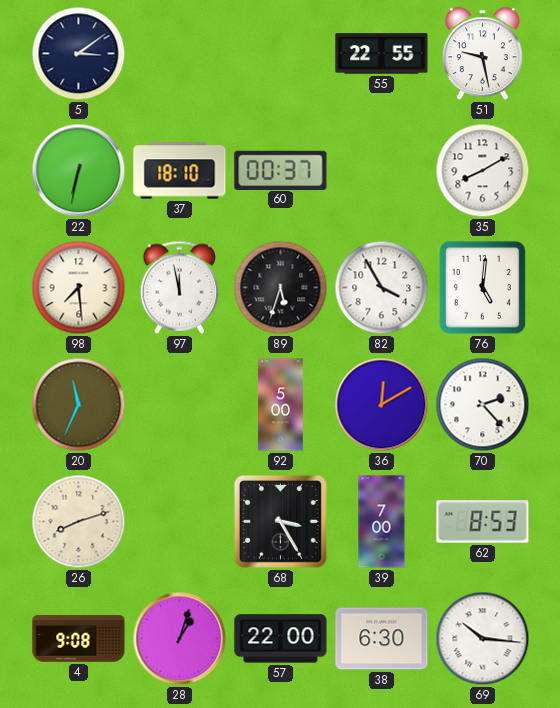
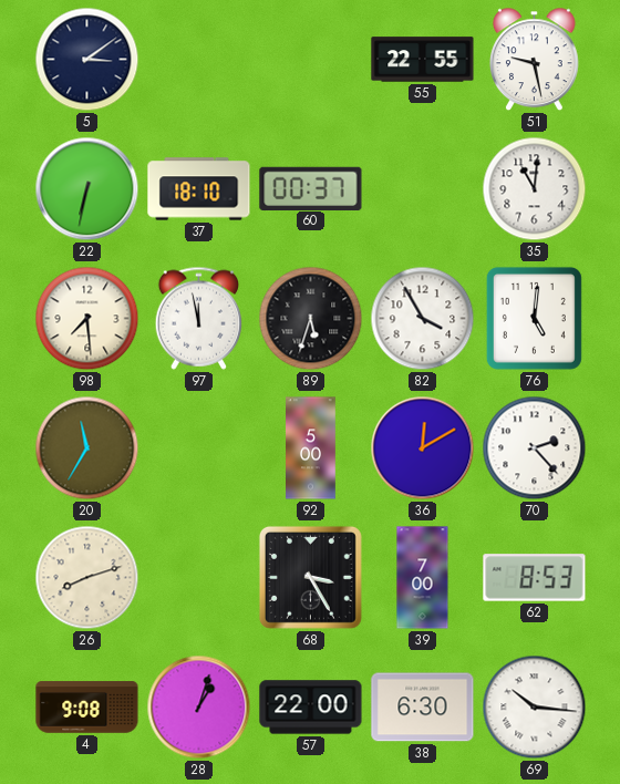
35: 8:10 -> 11:01 (535, 189)
20: 11:34 -> 11:35 (87, 448)
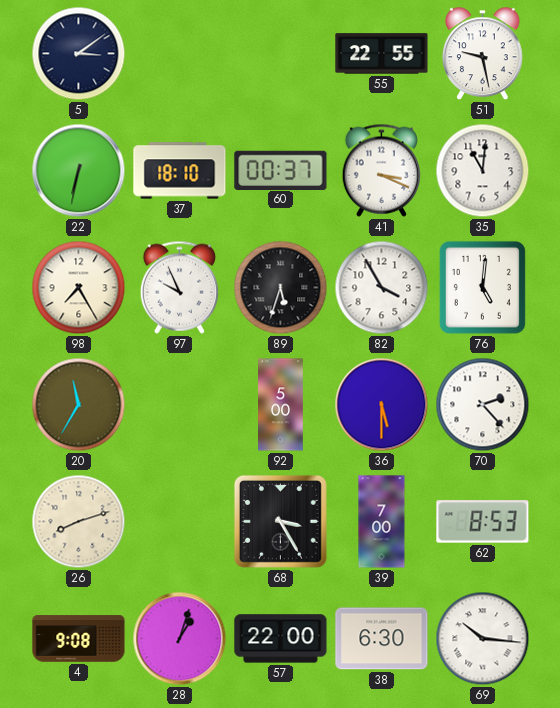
41: none -> 3:19 (382, 170)
98: 7:29 -> 7:25 (79, 288)
97: 11:58 -> 9:56 (180, 287)
36: 12:10 -> 5:30 (382, 405)
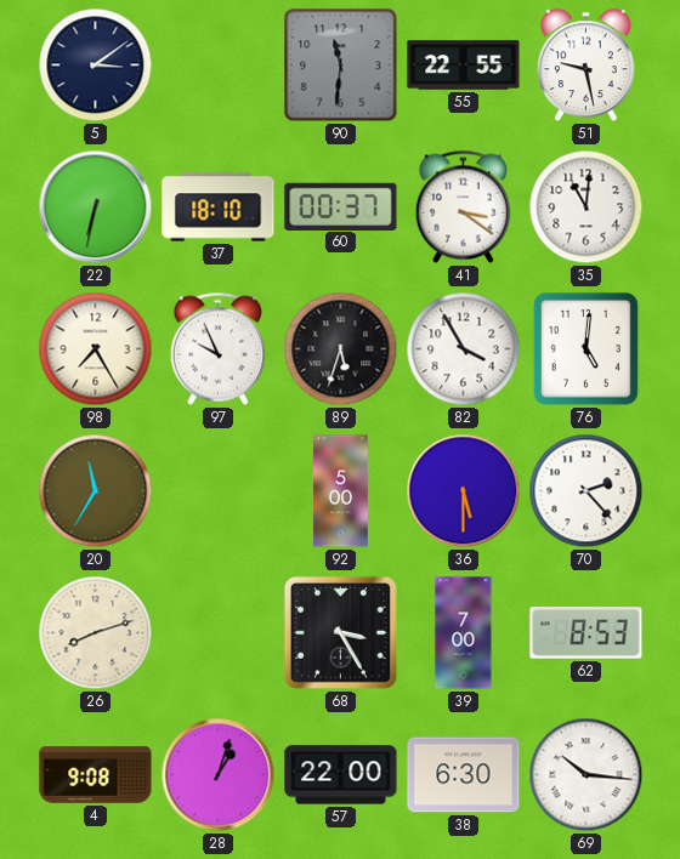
90: none -> 11:31 (341, 66)
41: 3:19 -> 3:21 (464, 206)
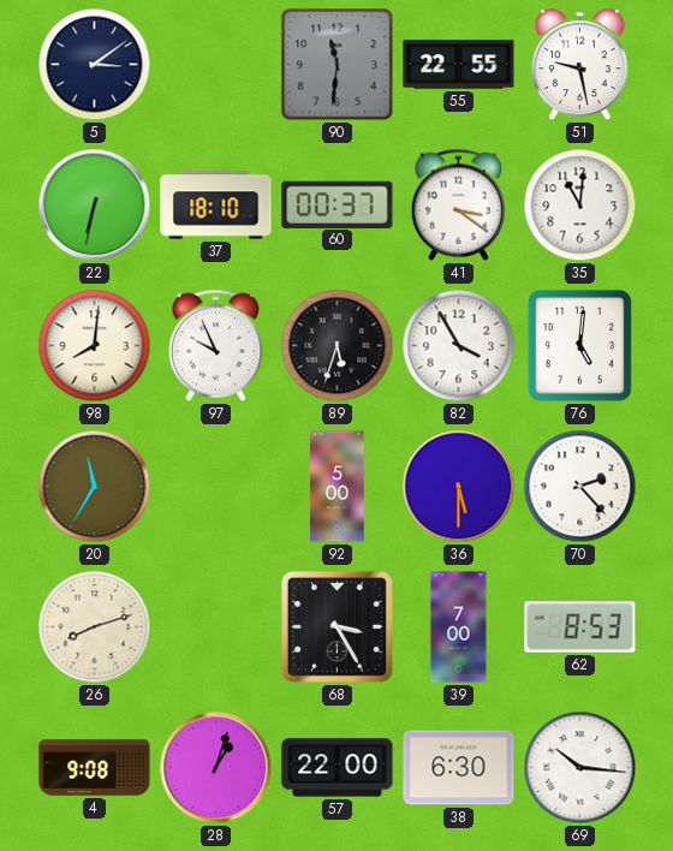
98: 7:25 -> 8:01 (95, 346)
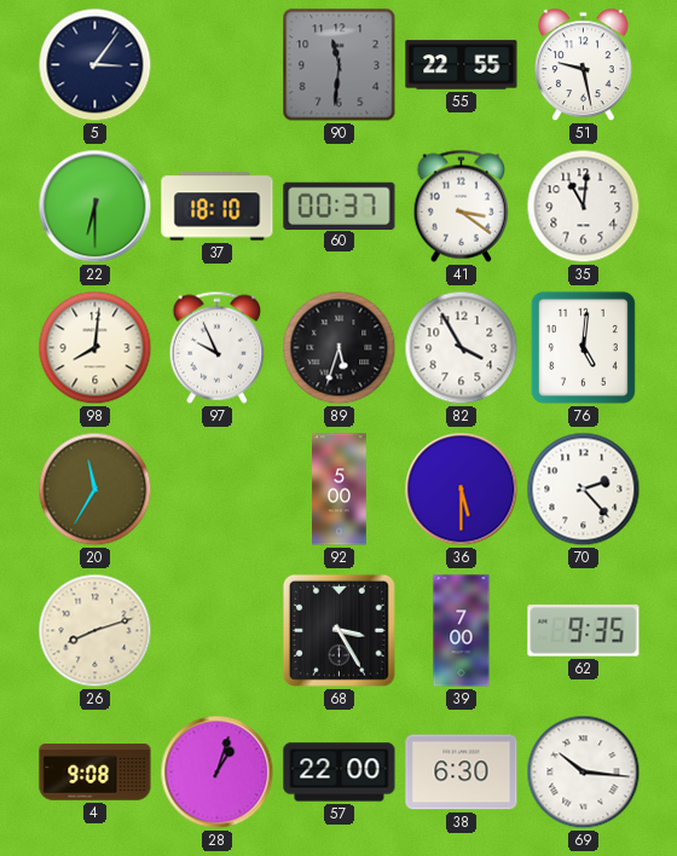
5: 3:09 -> 3:06 (96, 65)
22: 6:32 -> 6:30 (96, 207)
62: 8:53 -> 9:35 (584, 631)
